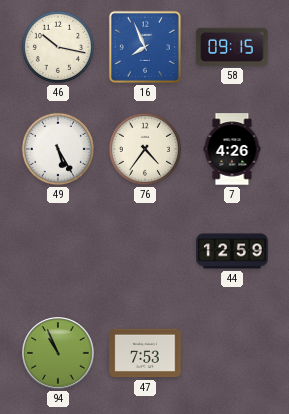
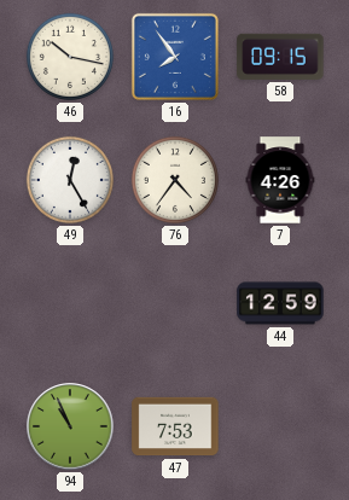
16: 7:56 -> 7:54 (175, 57)
49: 5:25 -> 12:25 (70, 180)
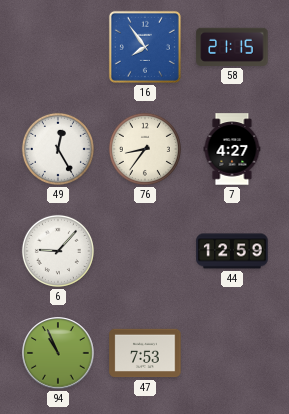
46: 10:17 -> none (70, 57)
58: 09:15 -> 21:15 (232, 47)
76: 4:36 -> 8:36 (145, 149)
7: 4:26 -> 4:27 (232, 149)
6: none -> 9:07 (58, 251)
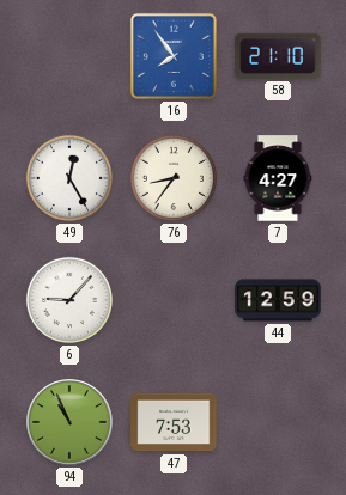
58: 21:15 -> 21:10 (278, 56)
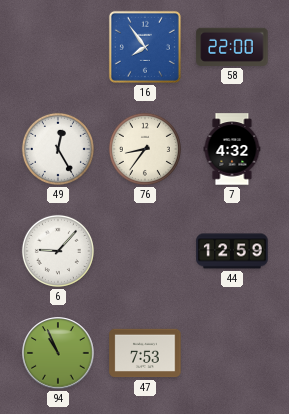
58: 21:10 -> 22:00 (232, 47)
7: 4:27 -> 4:32 (232, 149)
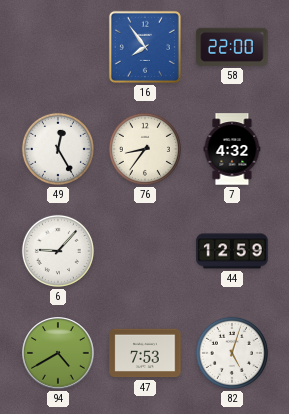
94: 10:56 -> 4:40 (58, 353)
82: none -> 5:03 (232, 353)
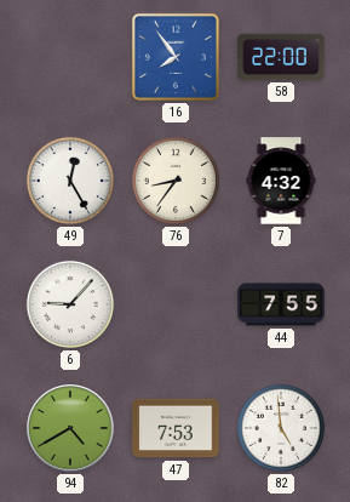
44: 12:59 -> 7:55 (281, 304)
82: 5:03 -> 4:59 (281, 428)
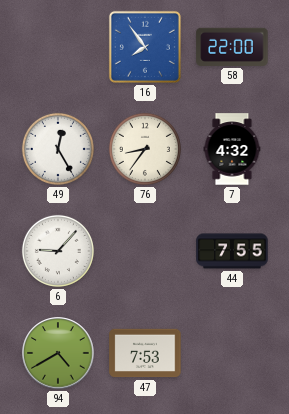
82: 4:59 -> none (281, 428)
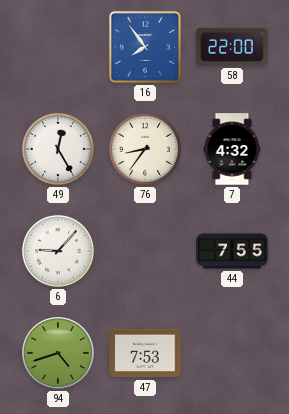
94: 4:40 -> 4:42 (58, 353)
